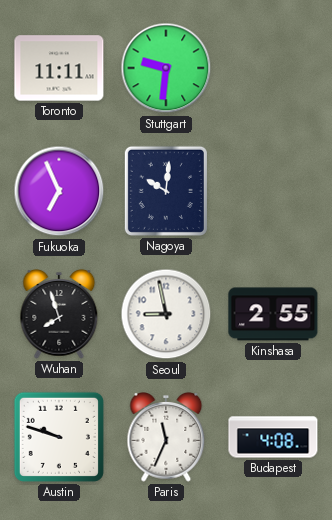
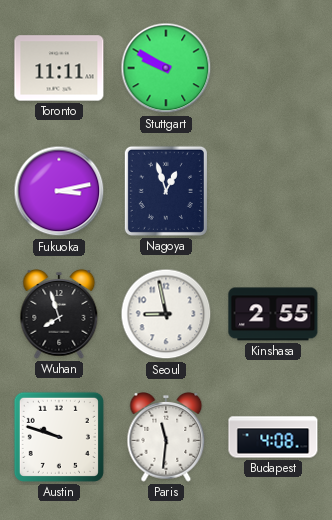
Stuttgart: 9:31 -> 9:50 (166, 68)
Fukuoka: 6:56 -> 3:13 (59, 191)
Nagoya: 10:01 -> 12:57 (166, 191)
Paris: 11:34 -> 11:31 (166, 438)
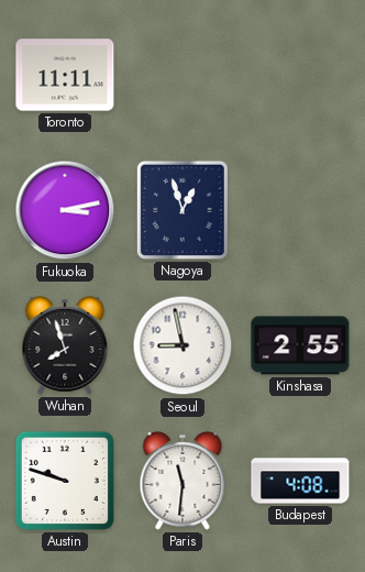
Stuttgart: 9:50 -> none (166, 68)
